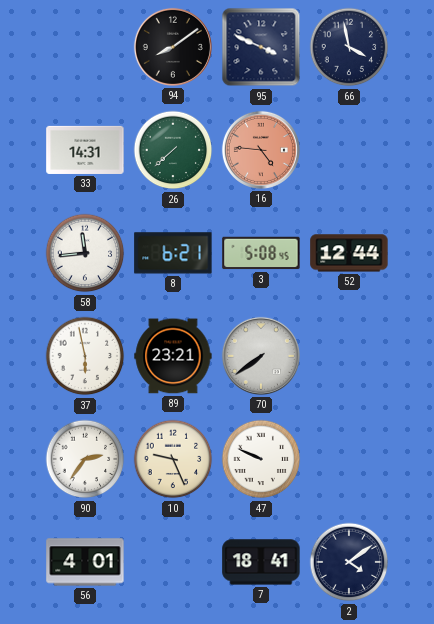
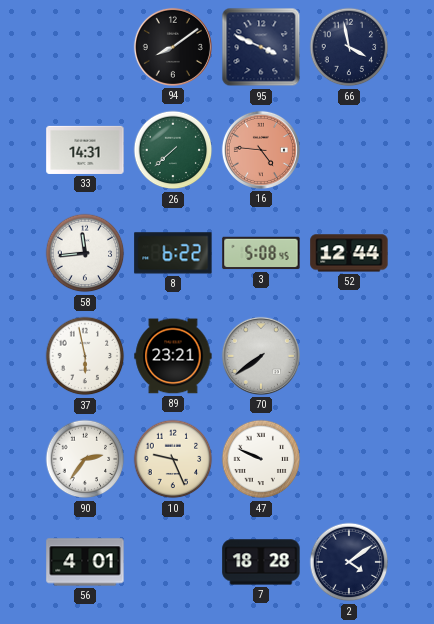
8: 6:21 -> 6:22 (173, 253)
7: 18:41 -> 18:28 (261, 562)
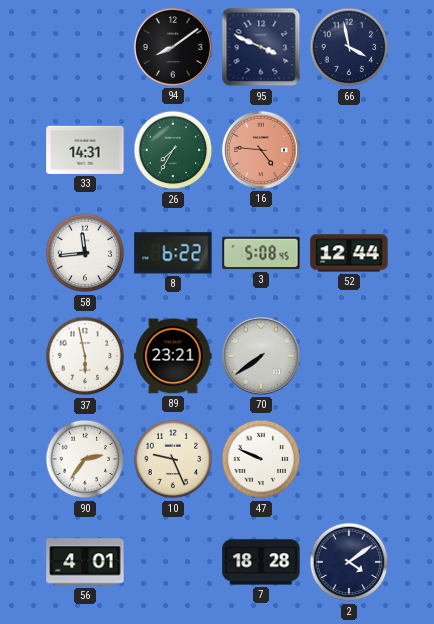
26: 7:38 -> 7:35 (173, 150)
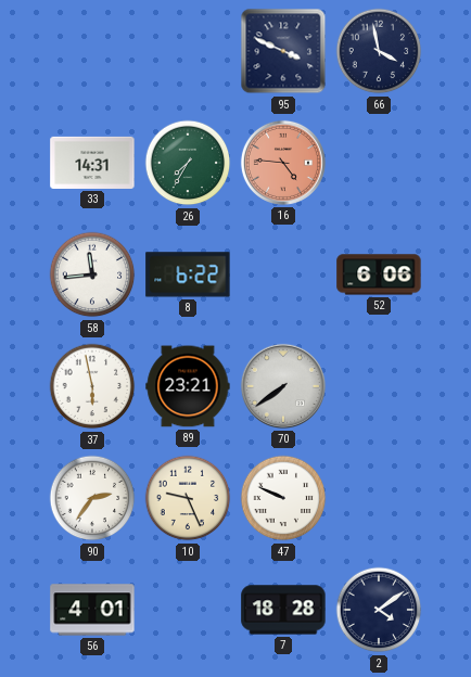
94: 8:09 -> none (173, 47)
3: 5:08 -> none (261, 253)
52: 12:44 -> 6:06 (379, 274)
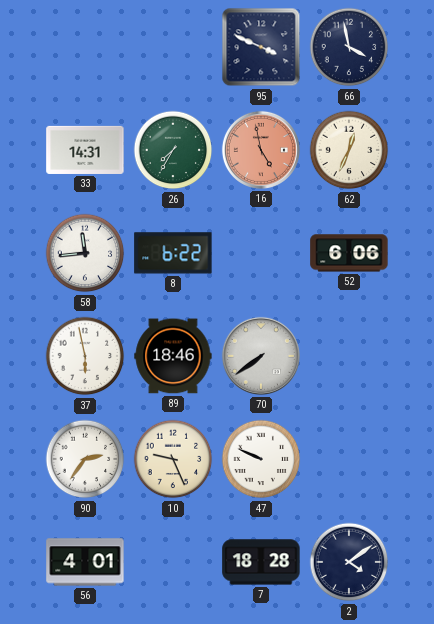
16: 4:46 -> 4:58 (261, 150)
62: none -> 12:34 (349, 150)
89: 23:21 -> 18:46 (173, 356)
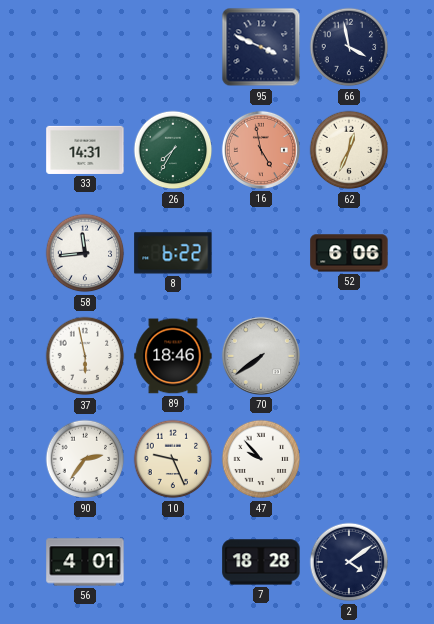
47: 9:49 -> 9:53 (261, 459)
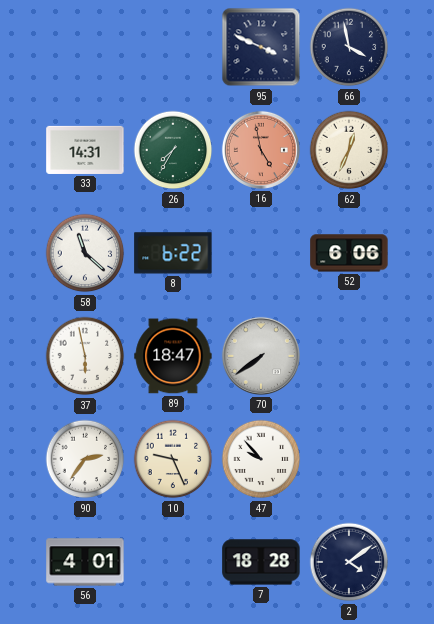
58: 11:44 -> 11:22 (85, 253)
89: 18:46 -> 18:47 (173, 356)
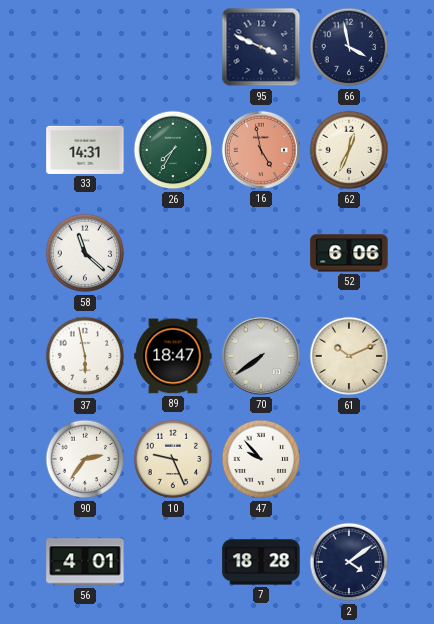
8: 6:22 -> none (173, 253)
61: none -> 10:11 (349, 356)
